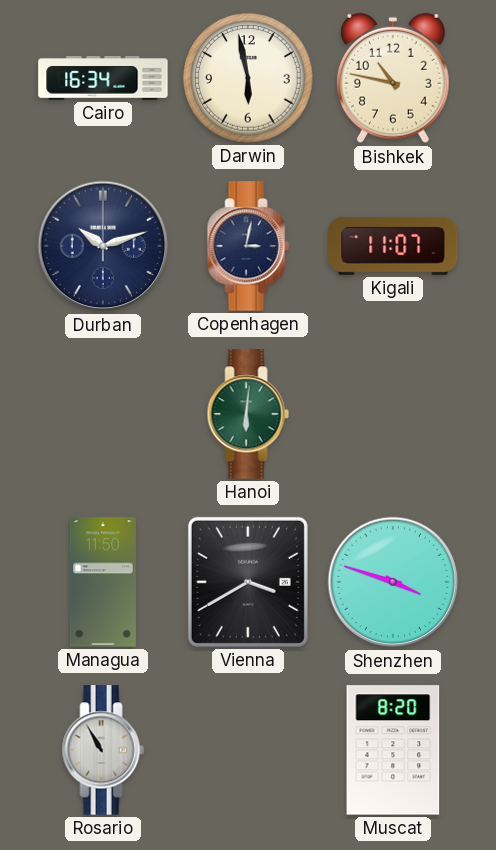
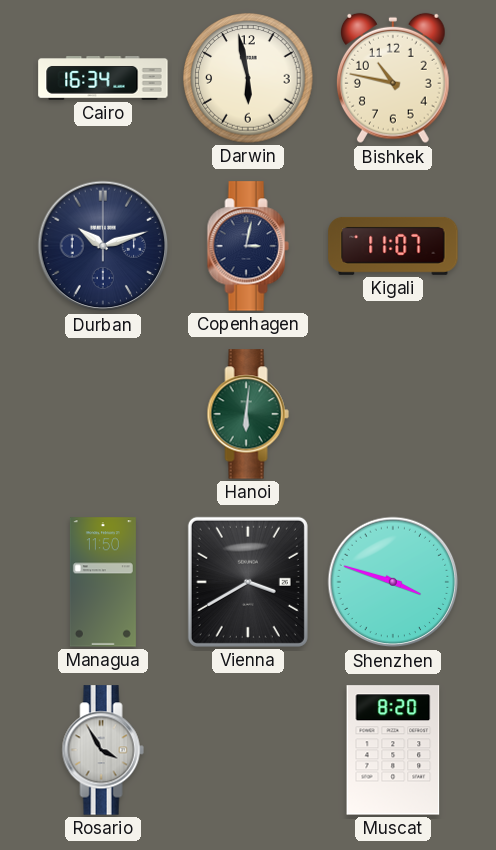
Rosario: 10:55 -> 3:55 (103, 750)
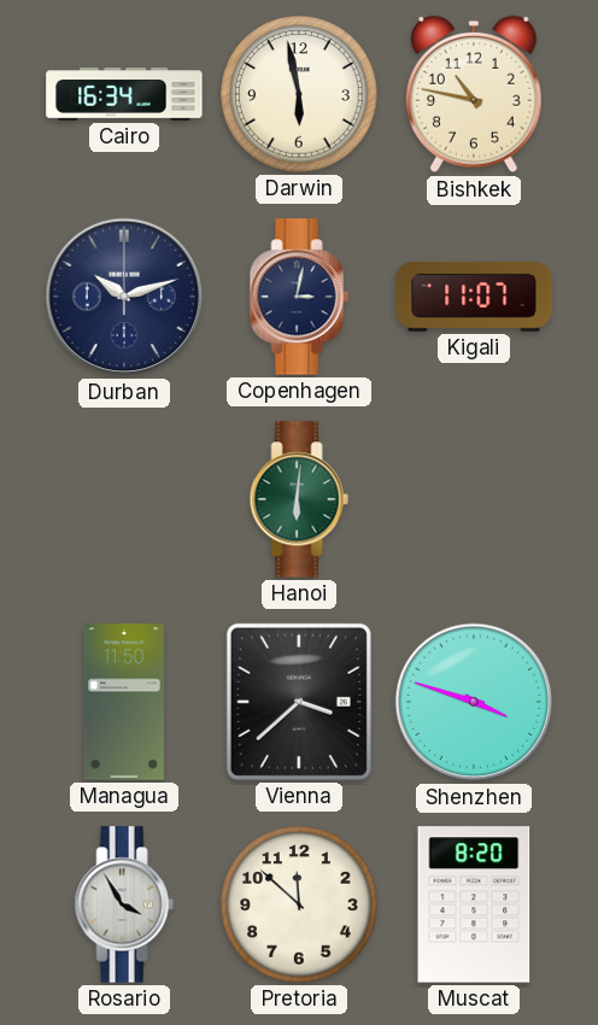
Vienna: 3:40 -> 3:38 (299, 702)
Pretoria: none -> 11:52 (299, 904)
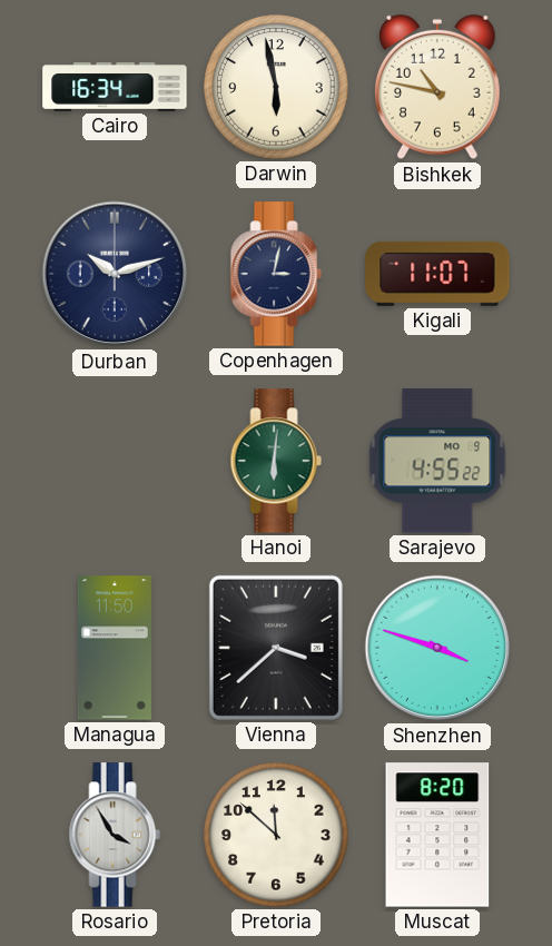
Sarajevo: none -> 4:55 (437, 461)
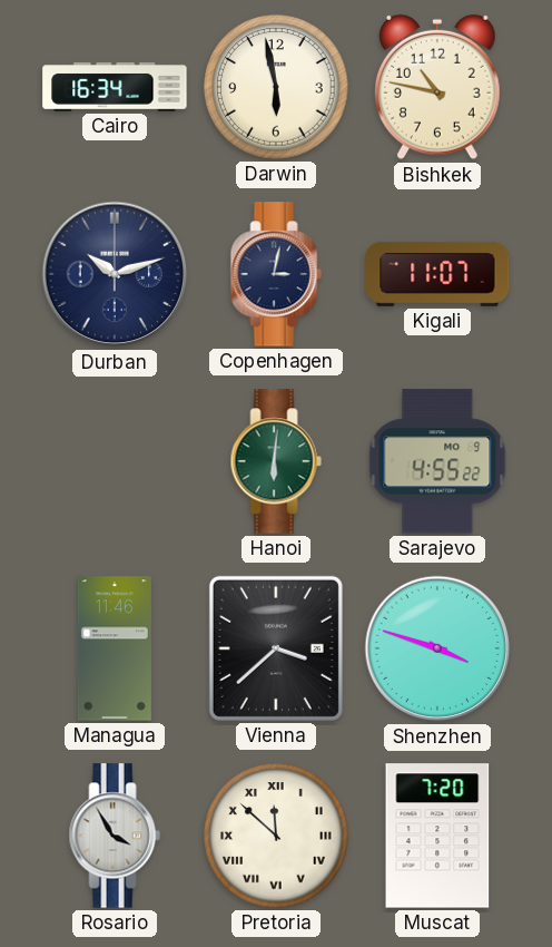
Managua: 11:50 -> 11:46 (115, 648)
Pretoria numerals: Arabic -> Roman (276, 836)
Muscat: 8:20 -> 7:20 (437, 836)
